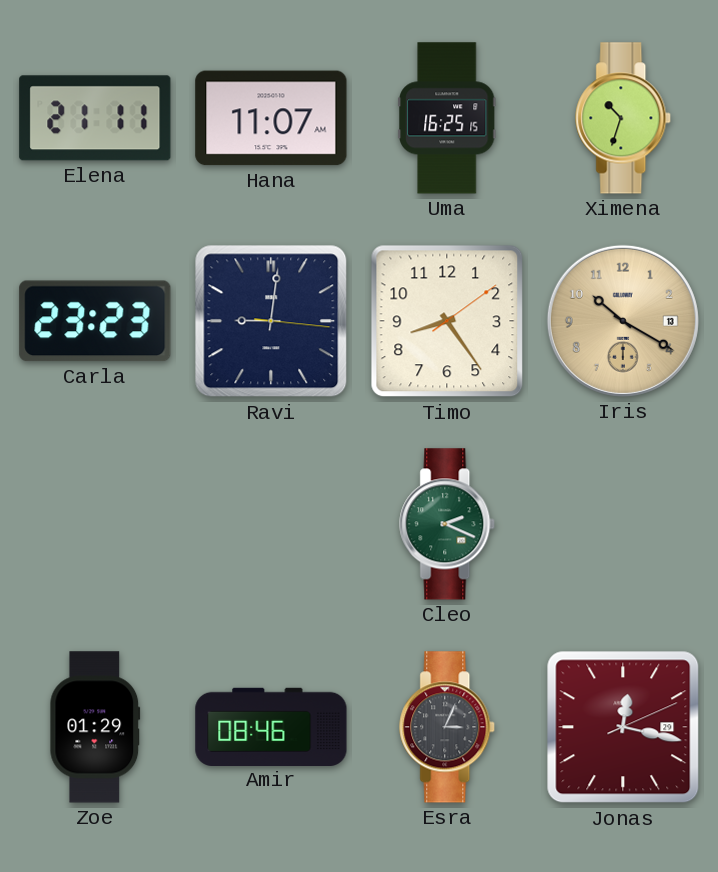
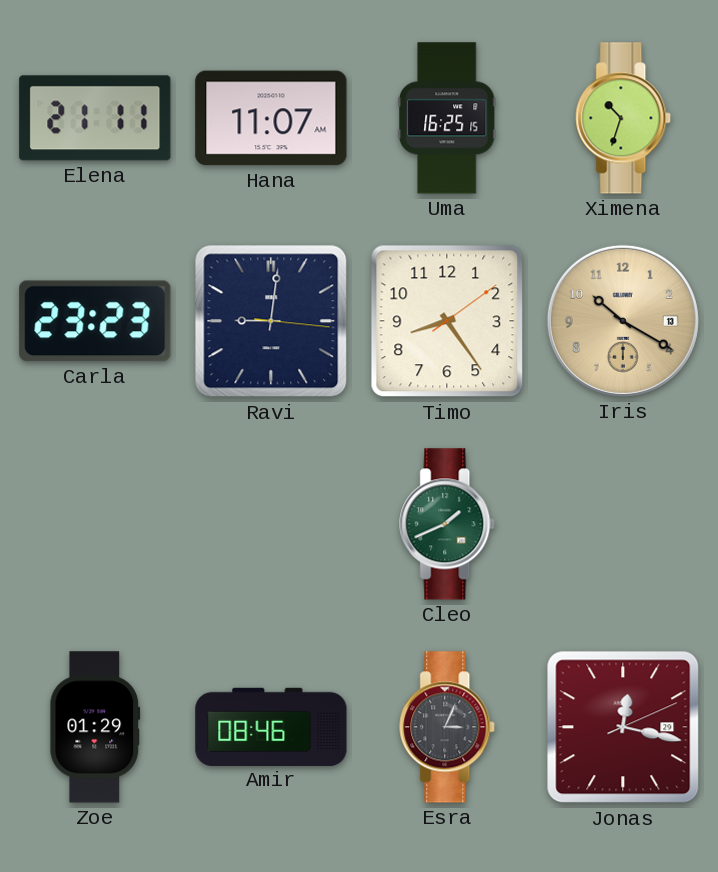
Cleo: 2:19 -> 1:41 (448, 524)
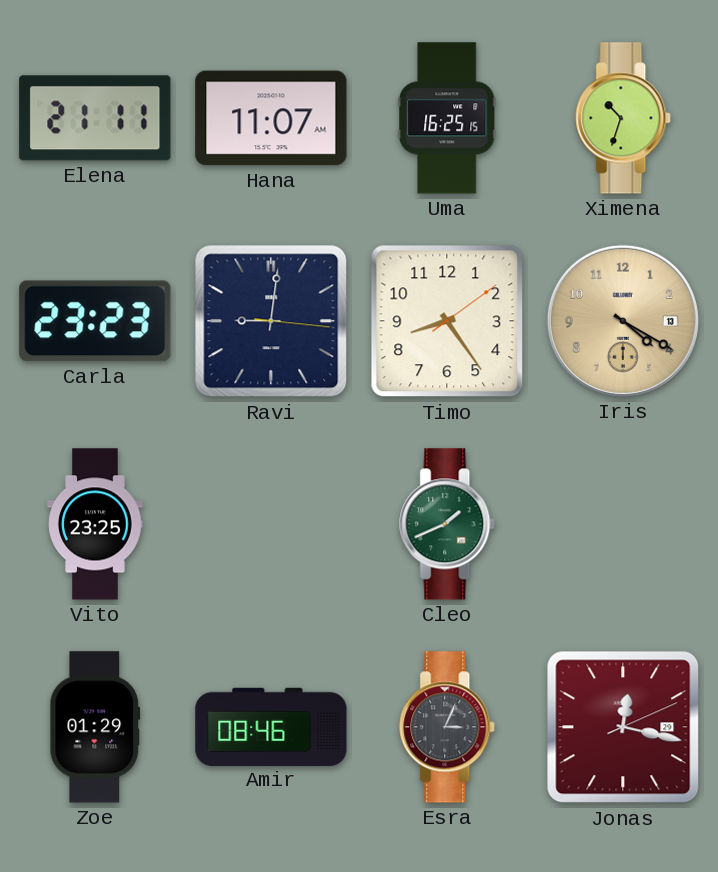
Iris: 10:20 -> 4:20 (623, 321)
Vito: none -> 23:25 (95, 524)
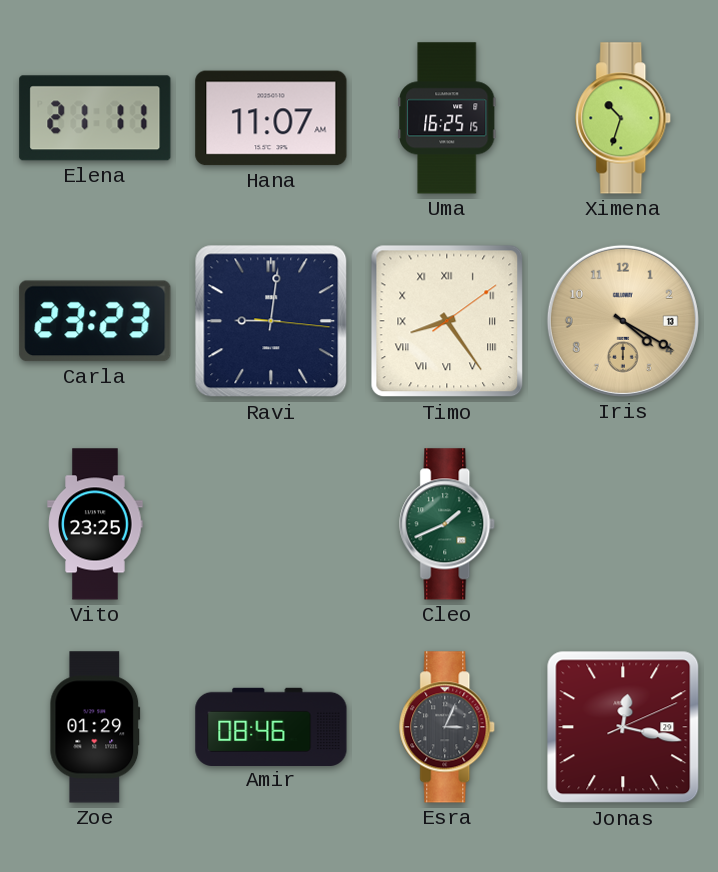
Timo numerals: Arabic -> Roman (447, 321)
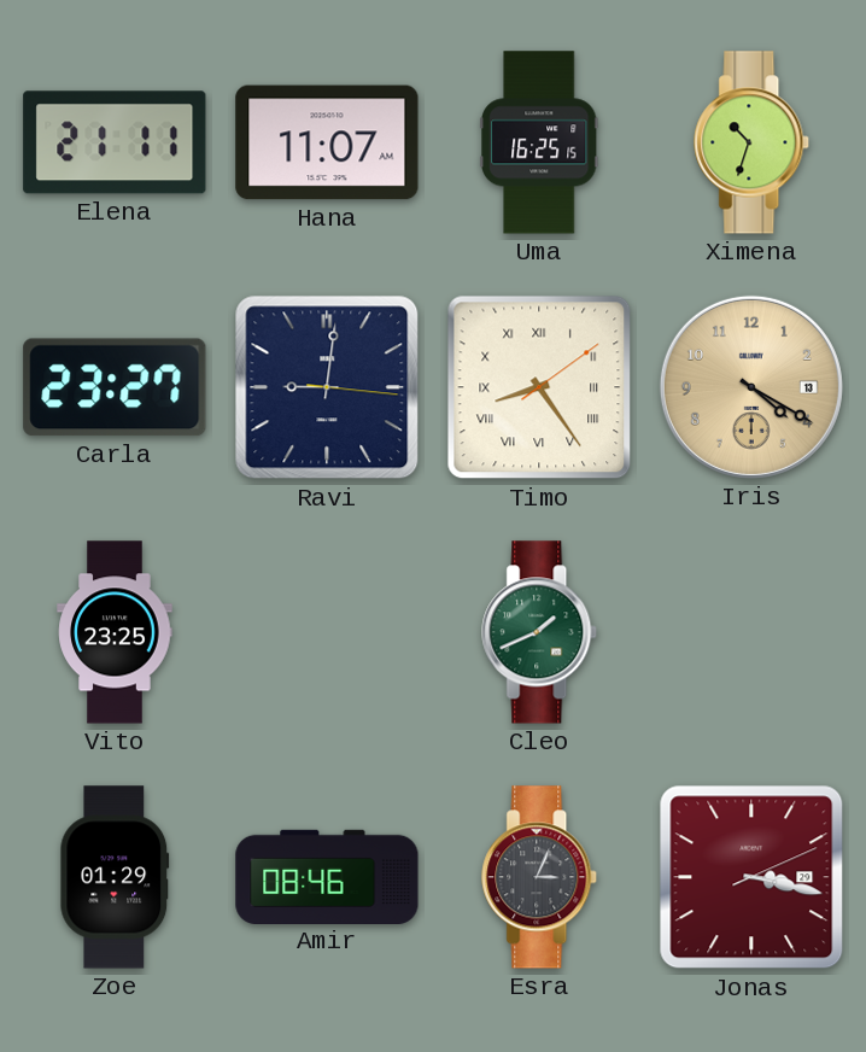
Carla: 23:23 -> 23:27 (115, 387)
Jonas: 12:17 -> 3:17 (751, 877)
